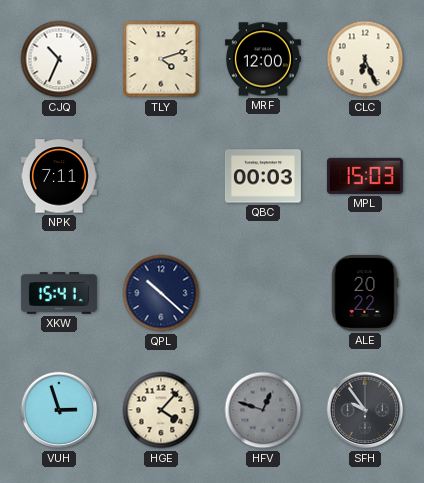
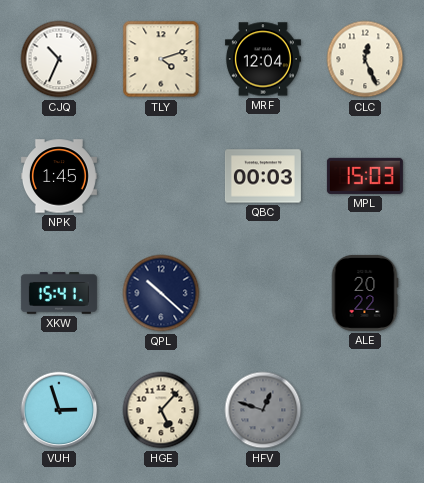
MRF: 12:00 -> 12:04 (263, 59)
CLC: 6:26 -> 12:26 (365, 59)
NPK: 7:11 -> 1:45 (59, 176)
HGE: 4:07 -> 5:07 (161, 410)
SFH: 9:54 -> none (365, 410)
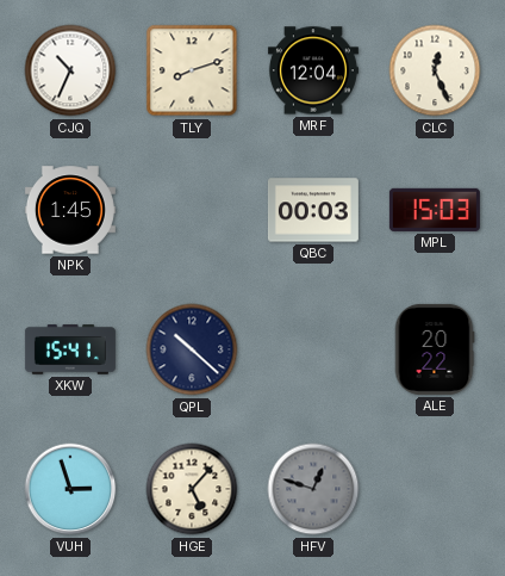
TLY: 4:12 -> 8:12 (192, 70)
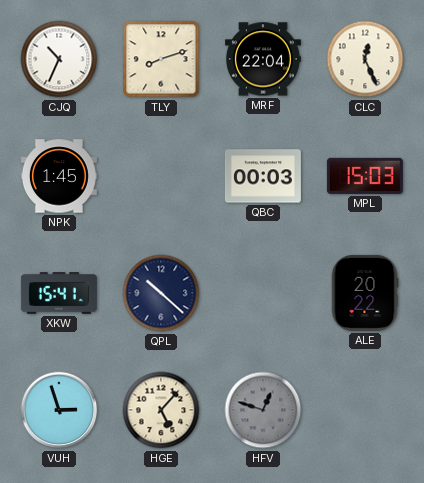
MRF: 12:04 -> 22:04 (263, 59)
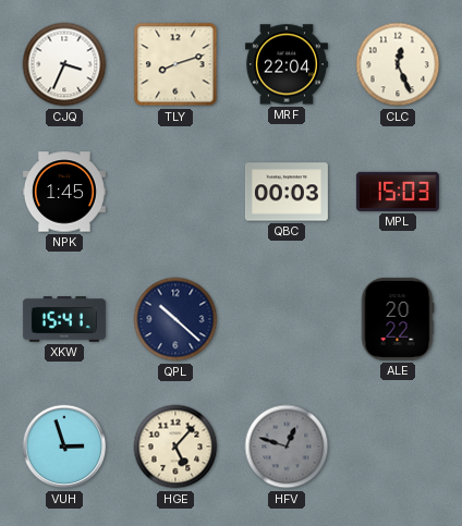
CJQ: 10:34 -> 3:34 (64, 64)
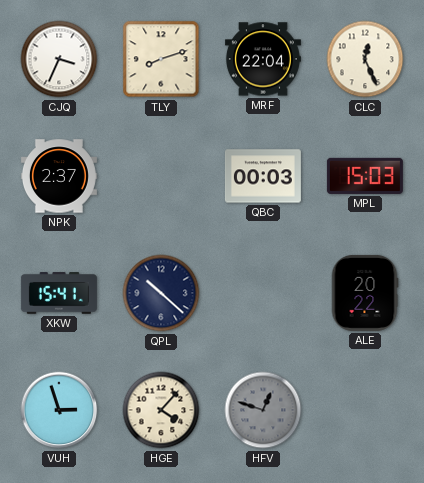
NPK: 1:45 -> 2:37 (59, 176)
HGE: 5:07 -> 4:07 (161, 410)
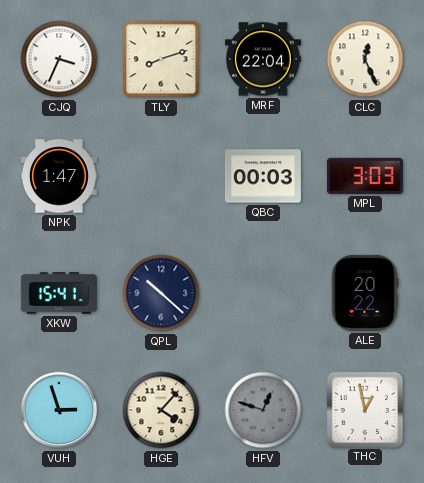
NPK: 2:37 -> 1:47 (59, 176)
MPL: 15:03 -> 3:03 (365, 176)
THC: none -> 12:58 (364, 409)
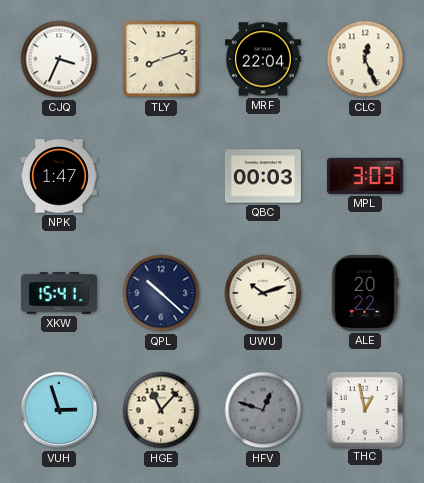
UWU: none -> 10:12 (263, 293)
HGE: 4:07 -> 11:07 (161, 410)
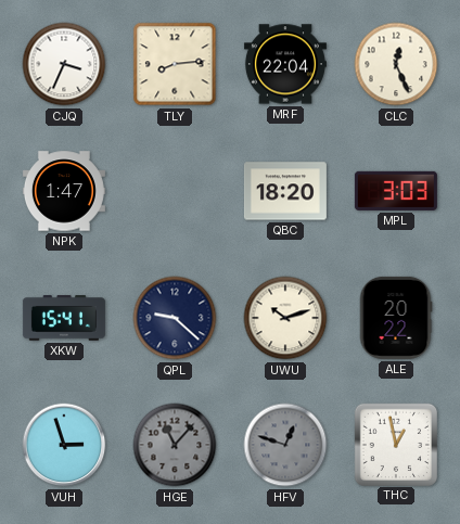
TLY: 8:12 -> 8:14 (175, 64)
QBC: 00:03 -> 18:20 (285, 191)
QPL: 10:22 -> 9:22 (175, 318)
HGE dial: cream -> grey (175, 445)
